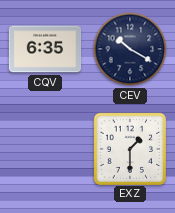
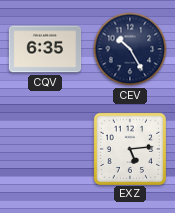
CEV: 10:20 -> 10:25 (130, 49)
EXZ: 1:30 -> 5:14 (129, 148)
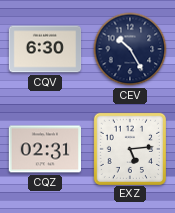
CQV: 6:35 -> 6:30 (45, 49)
CQZ: none -> 02:31 (44, 149)
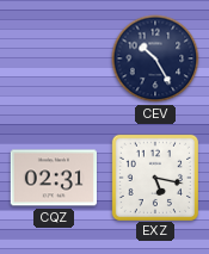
CQV: 6:30 -> none (45, 49)
EXZ: 5:14 -> 5:17 (154, 176)
